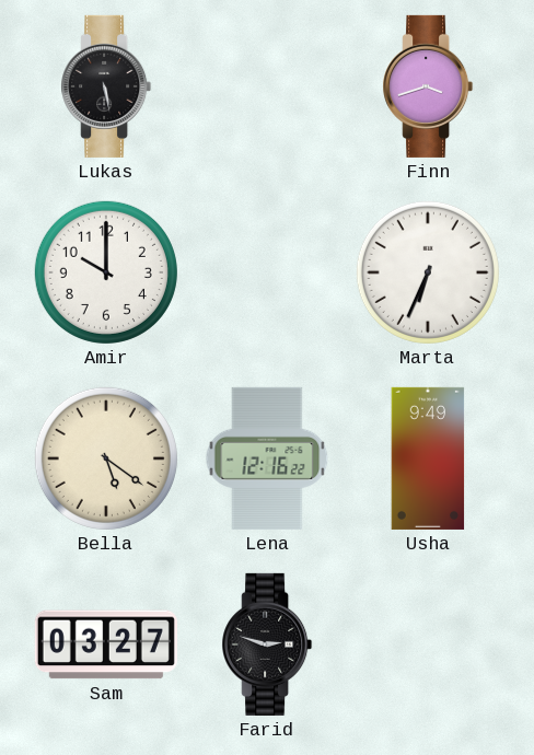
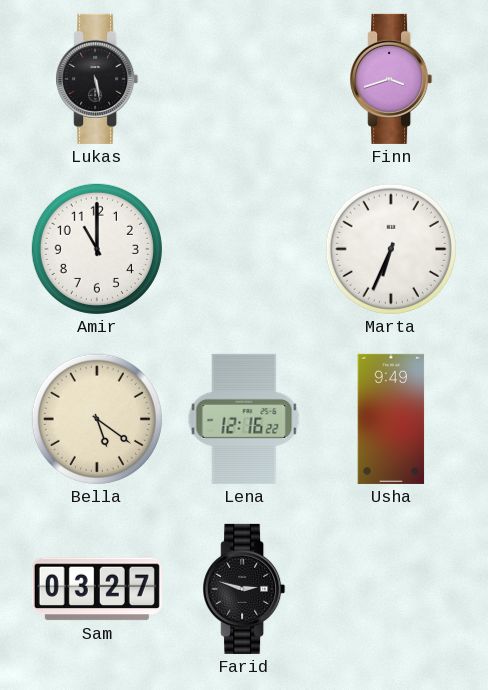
Amir: 10:00 -> 11:00 (97, 249)
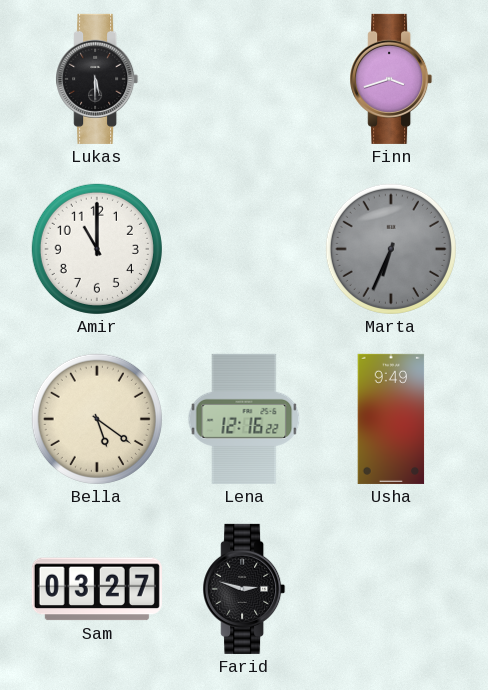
Lukas: 5:28 -> 5:30 (97, 79)
Marta dial: white -> grey (391, 249)
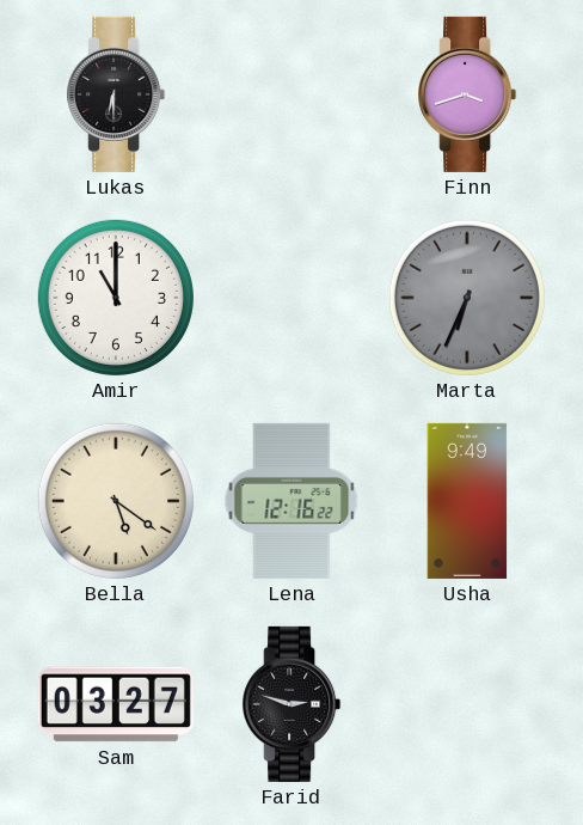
Lukas: 5:30 -> 6:30 (116, 94)
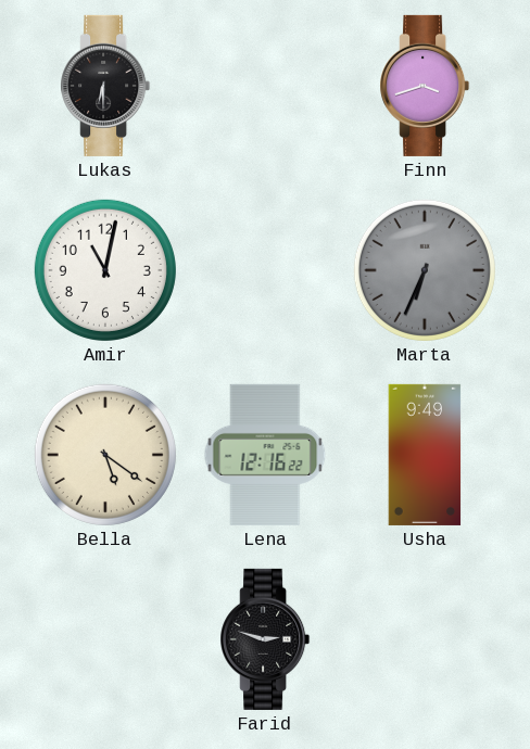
Amir: 11:00 -> 11:02 (105, 270)
Sam: 03:27 -> none (116, 704)
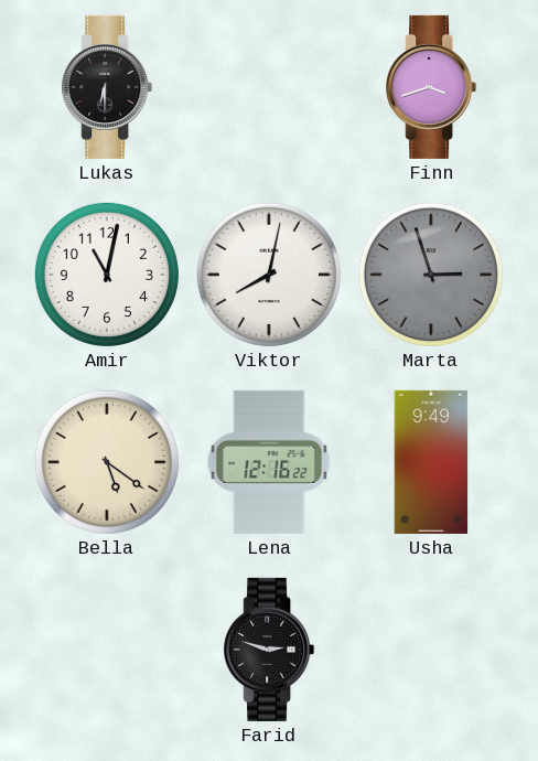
Viktor: none -> 8:02 (269, 275)
Marta: 6:34 -> 2:57 (431, 275)
